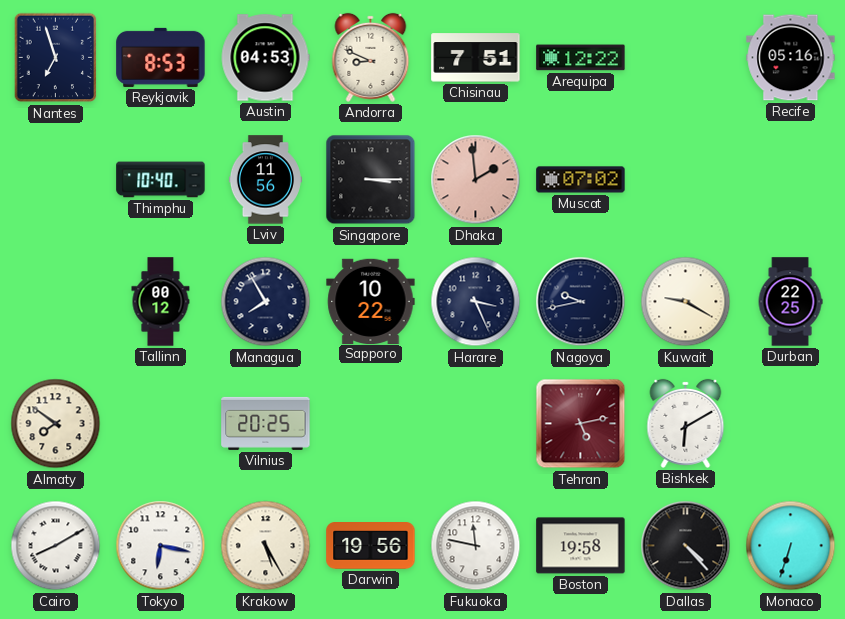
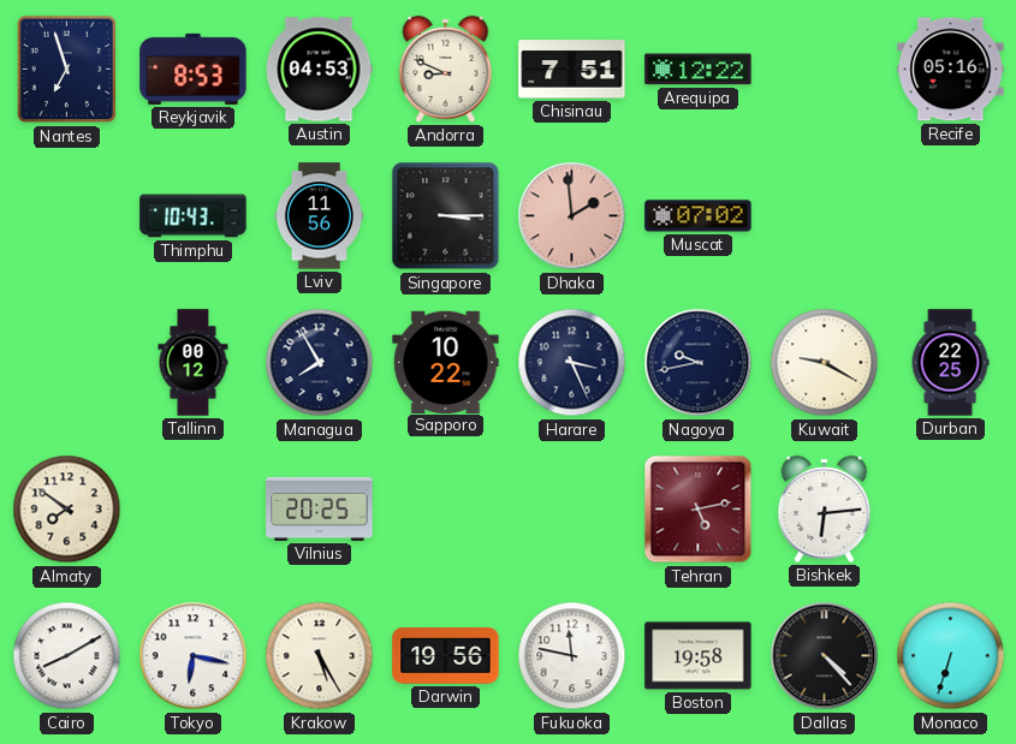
Thimphu: 10:40 -> 10:43 (194, 216)
Bishkek: 6:10 -> 6:14 (825, 508)
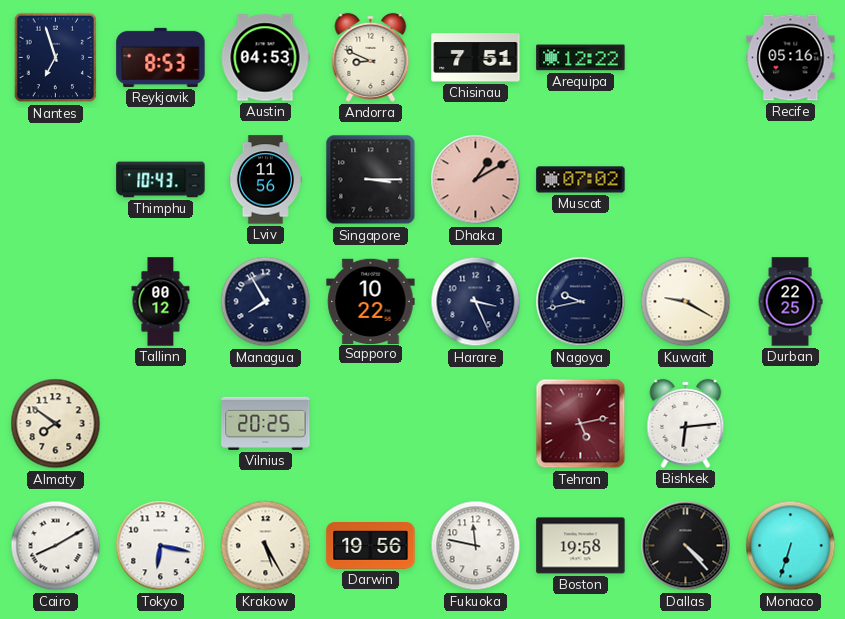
Dhaka: 1:59 -> 1:10 (476, 180)
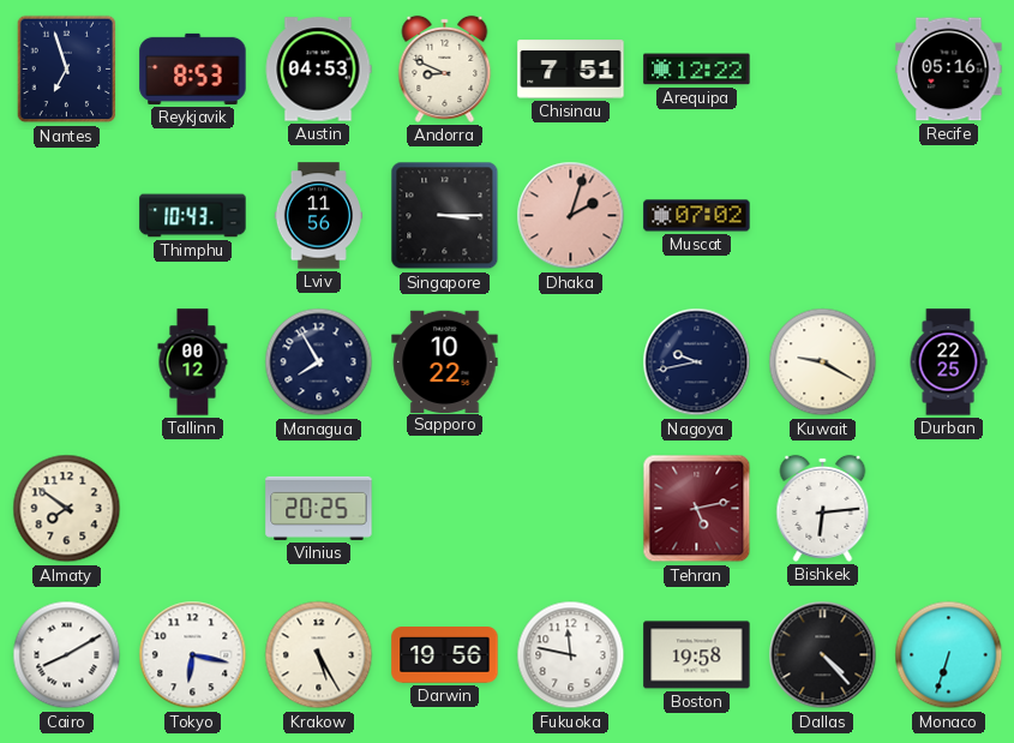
Dhaka: 1:10 -> 2:03 (571, 216)
Harare: 3:26 -> none (476, 302)
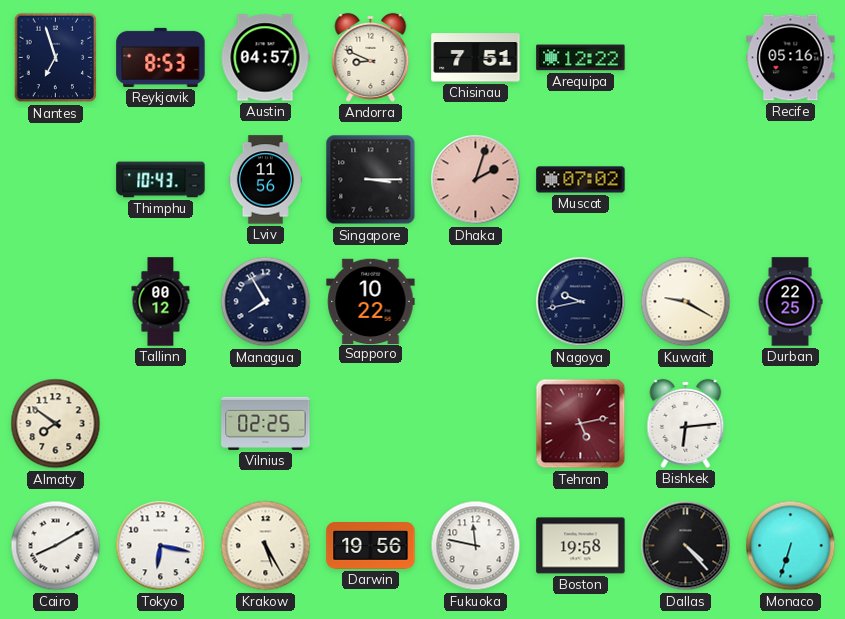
Austin: 04:53 -> 04:57 (265, 58)
Vilnius: 20:25 -> 02:25 (266, 423)
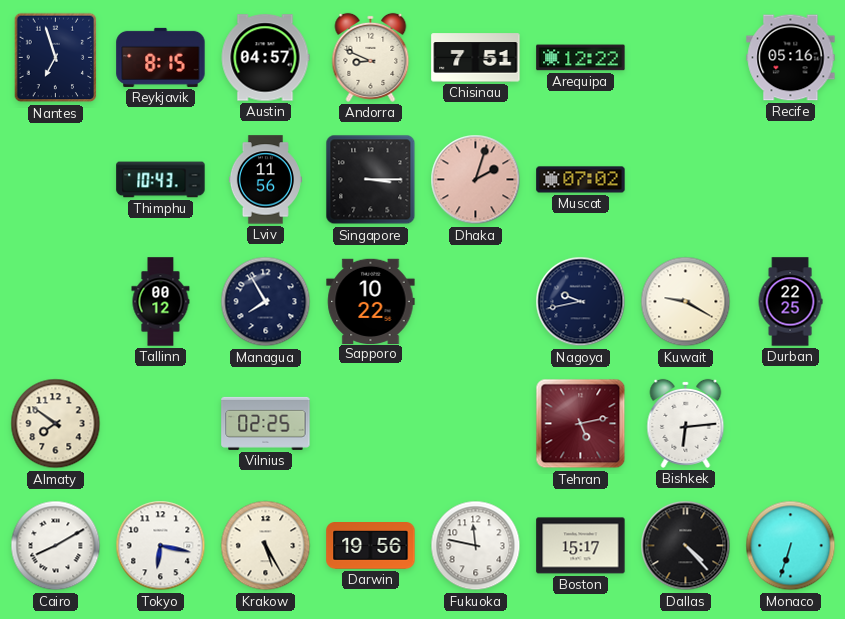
Reykjavik: 8:53 -> 8:15 (161, 57)
Boston: 19:58 -> 15:17 (581, 546)
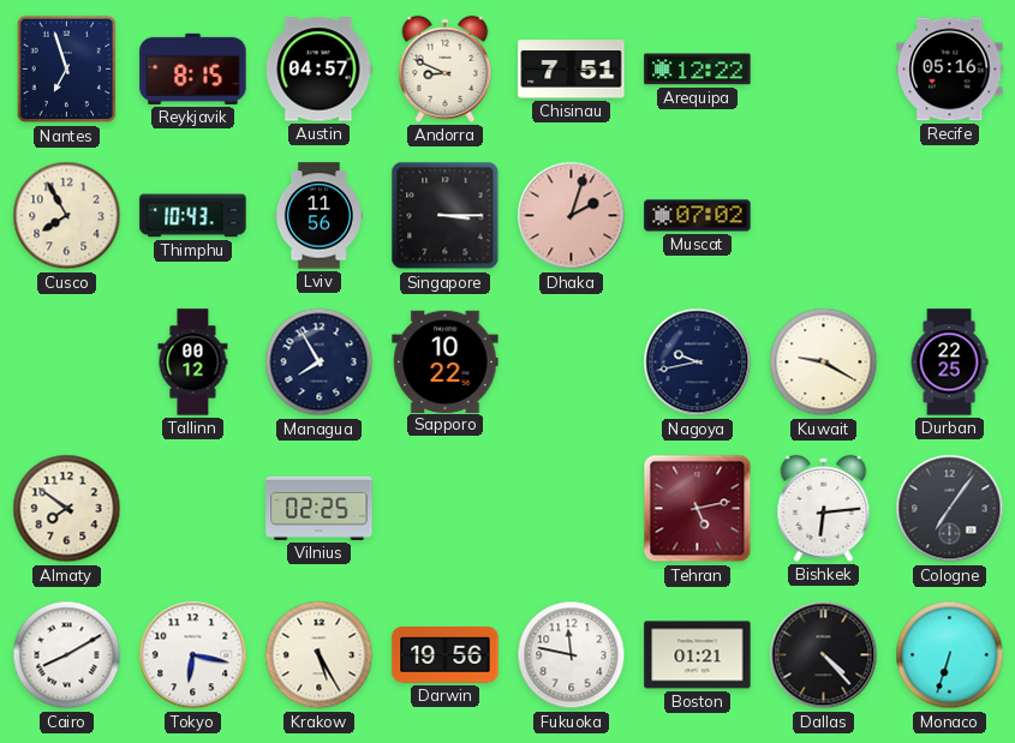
Cusco: none -> 7:55 (67, 216)
Cologne: none -> 7:06 (950, 509)
Boston: 15:17 -> 01:21 (698, 655)
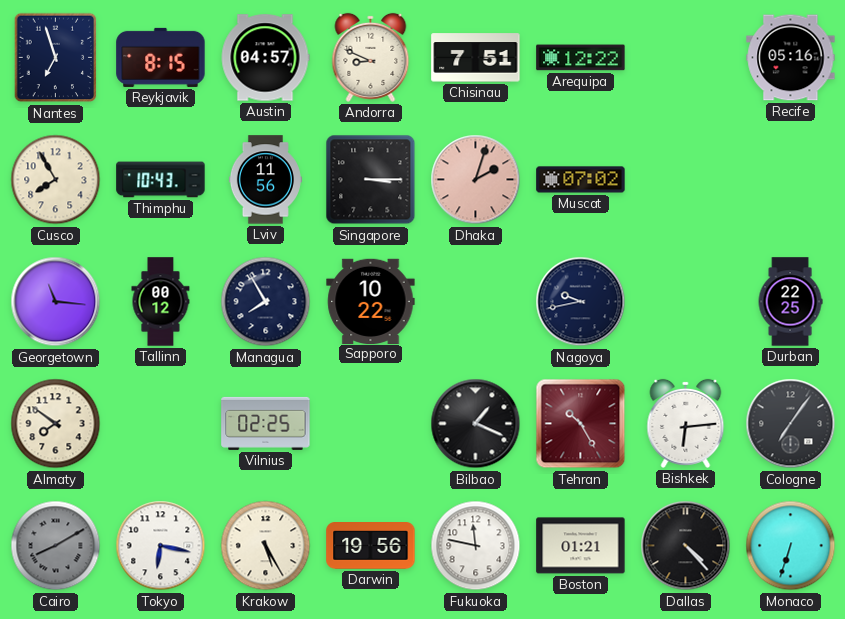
Georgetown: none -> 11:16 (56, 302)
Kuwait: 9:20 -> none (824, 362)
Bilbao: none -> 1:19 (476, 424)
Tehran: 5:13 -> 10:25 (581, 424)
Cairo dial: white -> grey (56, 546)
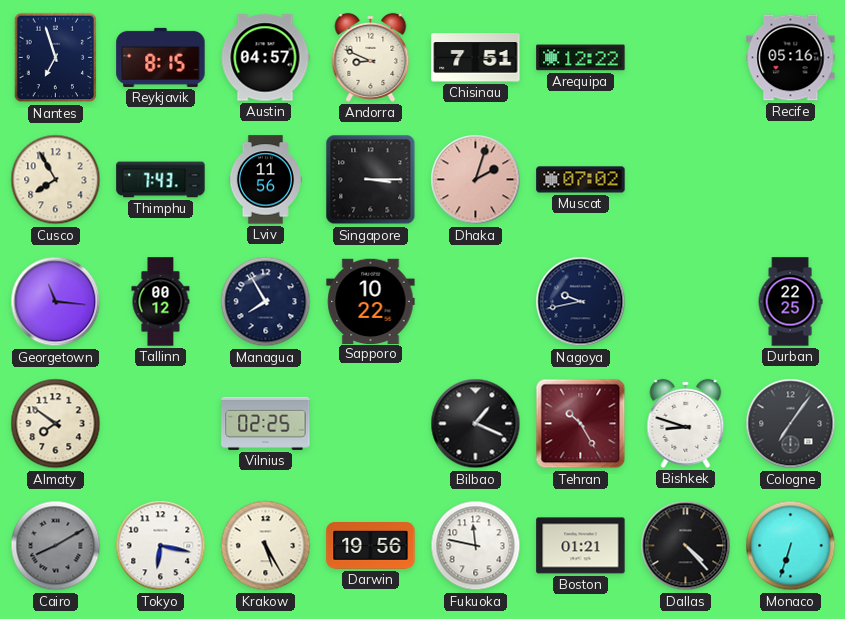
Thimphu: 10:43 -> 7:43 (161, 180)
Bishkek: 6:14 -> 8:48 (686, 423)
